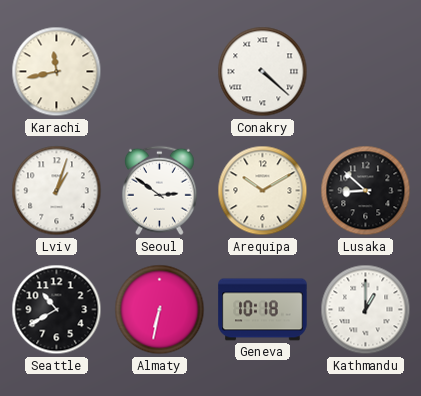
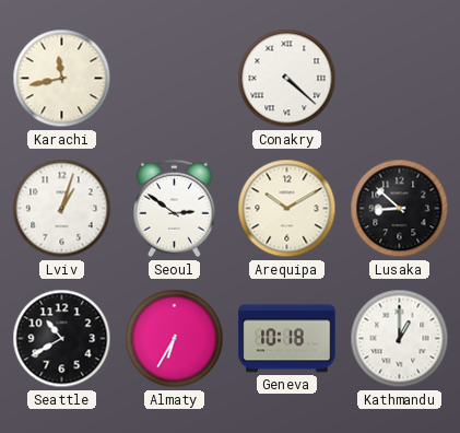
Almaty: 6:32 -> 6:35 (175, 339)
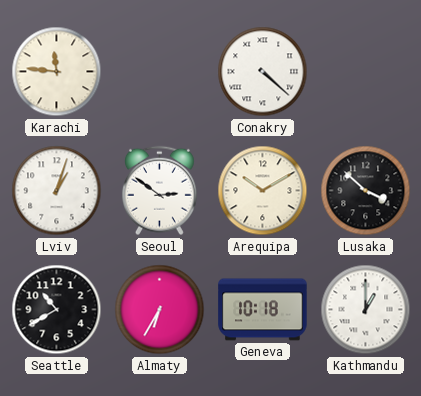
Karachi: 11:43 -> 11:46 (57, 72)
Lusaka: 8:52 -> 3:52 (366, 191)
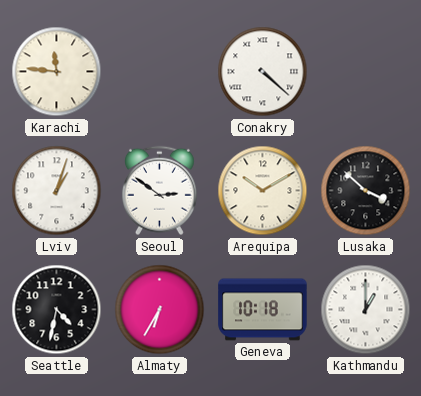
Seattle: 10:40 -> 4:32 (57, 310)
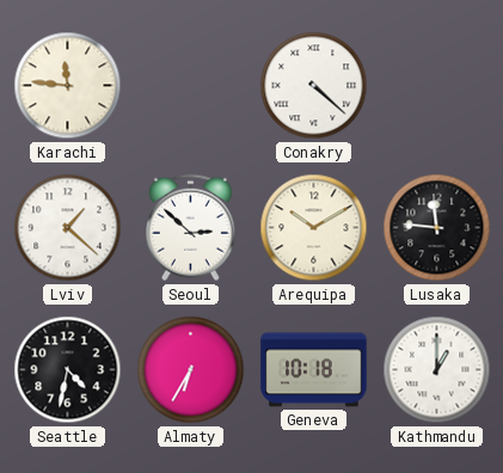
Lviv: 1:03 -> 1:22 (68, 228)
Seoul: 2:51 -> 2:52 (190, 228)
Lusaka: 3:52 -> 11:46 (437, 228)
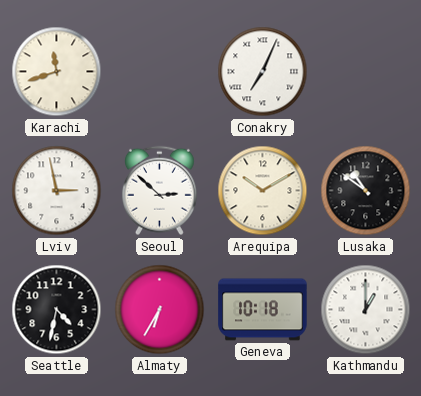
Karachi: 11:46 -> 11:42 (57, 72)
Conakry: 4:22 -> 7:04 (263, 72)
Lviv: 1:22 -> 2:58 (57, 191)
Lusaka: 11:46 -> 10:51 (366, 191)
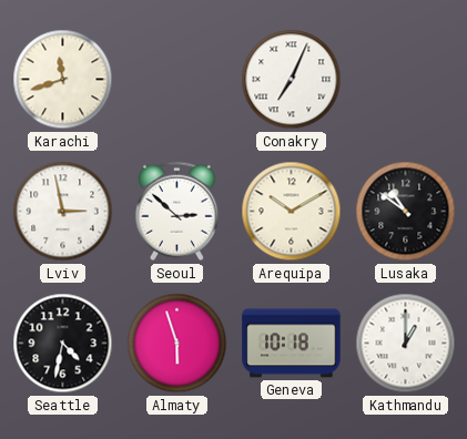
Almaty: 6:35 -> 5:57 (177, 344)
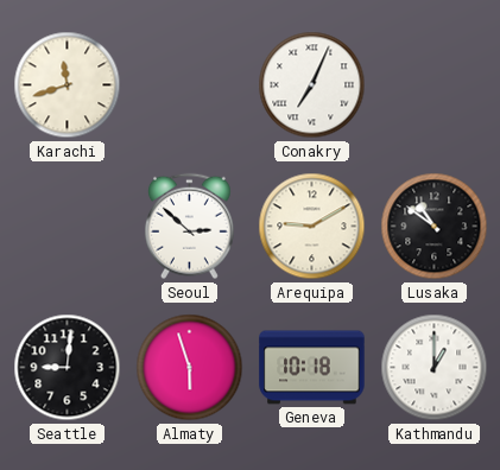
Lviv: 2:58 -> none (63, 212)
Arequipa: 10:10 -> 9:10 (312, 227)
Seattle: 4:32 -> 9:01 (68, 368)
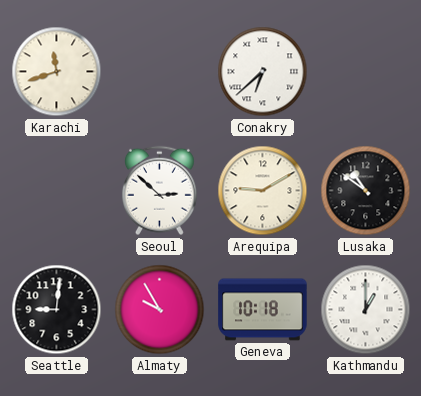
Conakry: 7:04 -> 6:38 (263, 72)
Almaty: 5:57 -> 9:55 (160, 310)
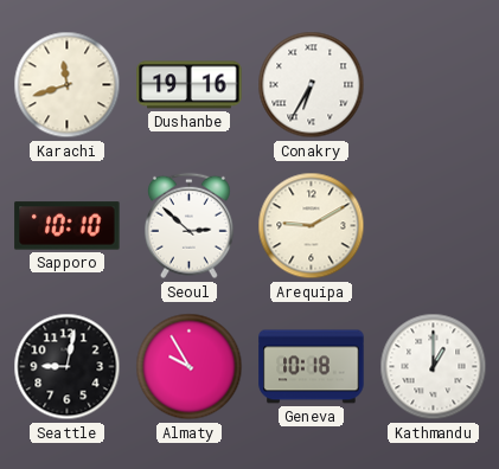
Dushanbe: none -> 19:16 (190, 85)
Conakry: 6:38 -> 6:35 (312, 85)
Sapporo: none -> 10:10 (68, 226)
Lusaka: 10:51 -> none (366, 191)
Seattle: 9:01 -> 9:02 (68, 367)
